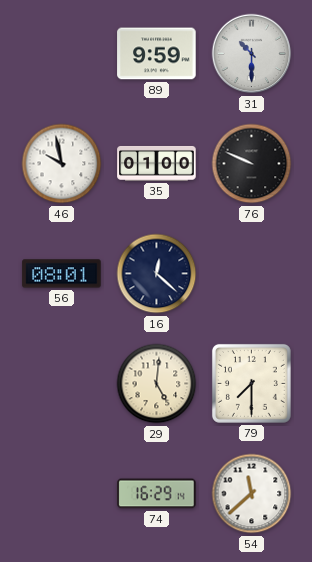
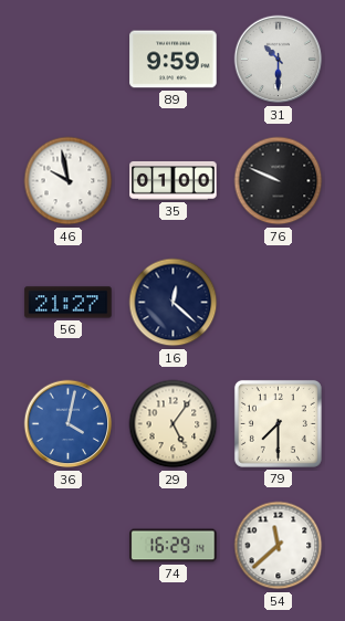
56: 08:01 -> 21:27 (69, 303)
36: none -> 4:02 (69, 424)
29: 5:01 -> 5:06 (174, 424)
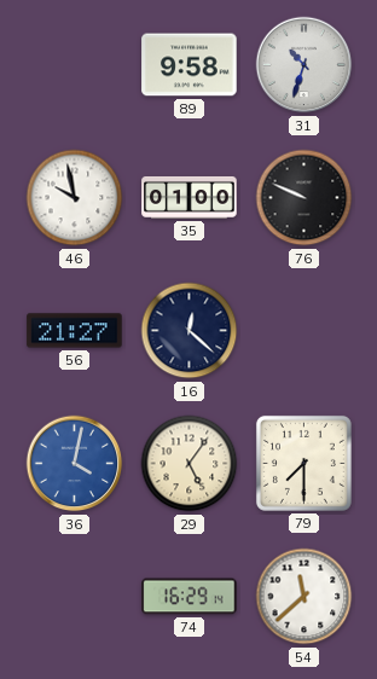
89: 9:59 -> 9:58 (190, 65)
31: 10:30 -> 10:33 (304, 65)
